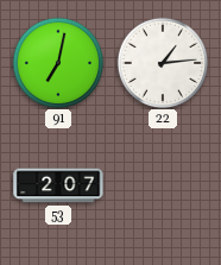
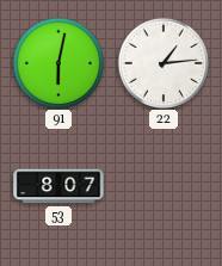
91: 7:02 -> 6:02 (57, 62)
53: 2:07 -> 8:07 (58, 186)
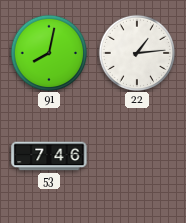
91: 6:02 -> 8:02 (48, 52)
53: 8:07 -> 7:46 (49, 156)
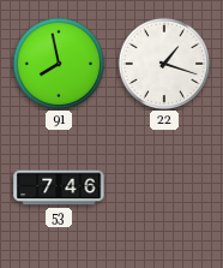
91: 8:02 -> 7:58 (58, 62)
22: 1:14 -> 1:18 (163, 62)
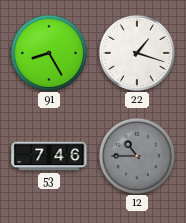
91: 7:58 -> 8:25 (48, 52)
12: none -> 10:45 (136, 155)
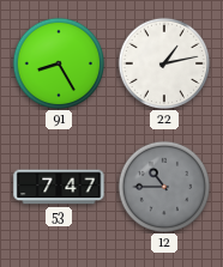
22: 1:18 -> 1:13 (163, 62)
53: 7:46 -> 7:47 (59, 187)
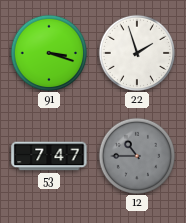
91: 8:25 -> 3:18 (48, 52)
22: 1:13 -> 1:57 (136, 52)
